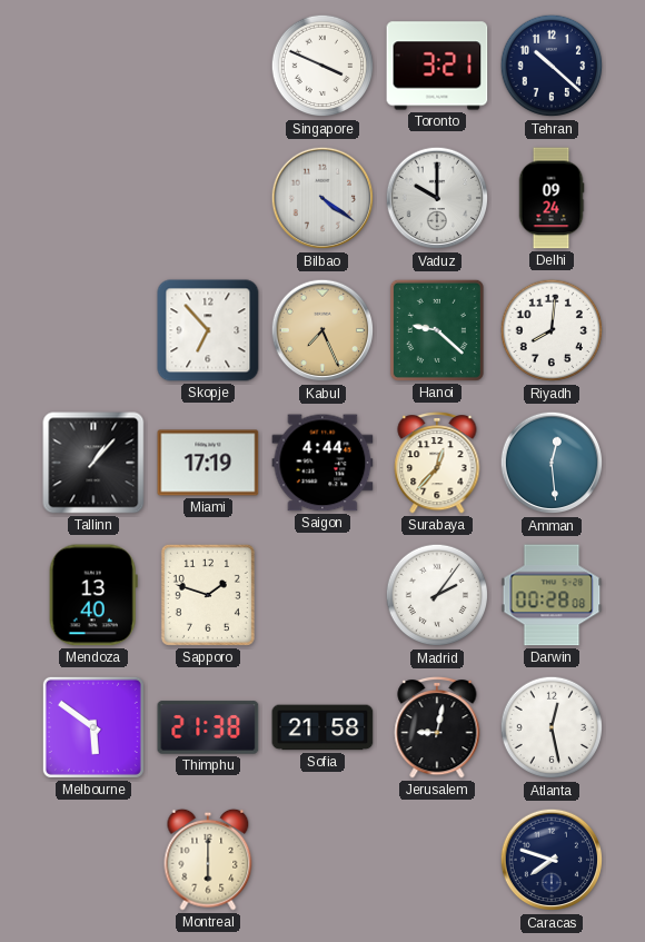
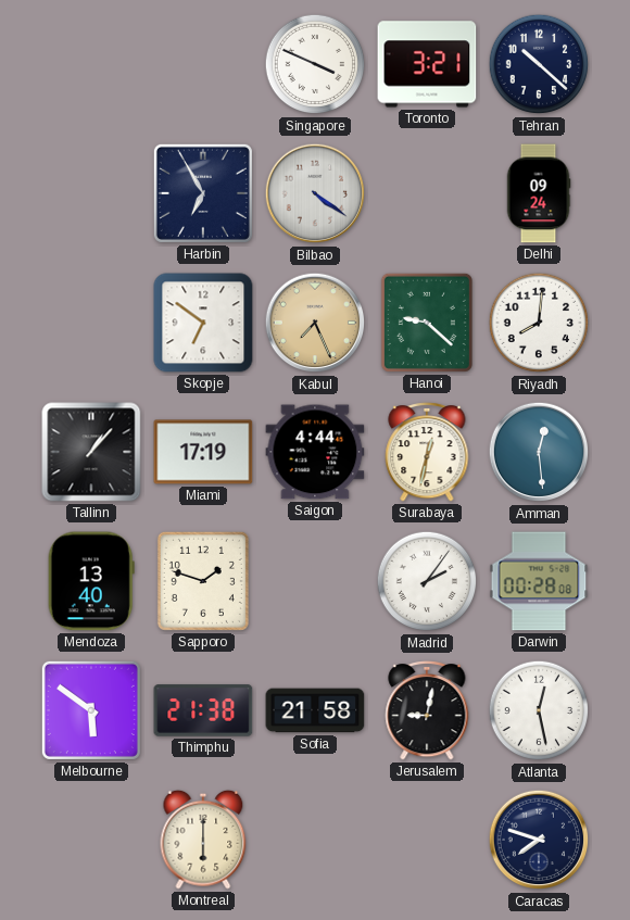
Harbin: none -> 6:55 (203, 193)
Vaduz: 10:00 -> none (437, 198)
Skopje: 6:53 -> 6:51 (203, 323)
Surabaya: 12:37 -> 12:32 (427, 452)
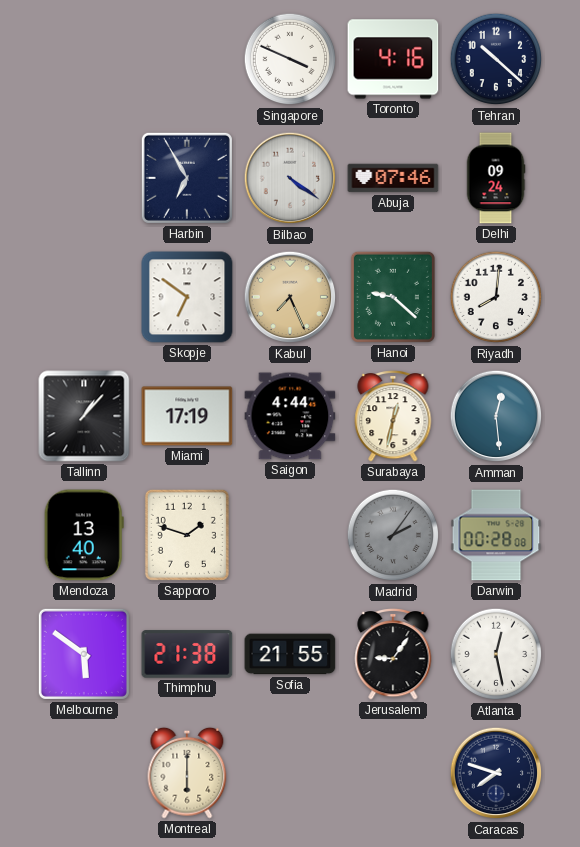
Toronto: 3:21 -> 4:16 (393, 59)
Abuja: none -> 07:46 (393, 178)
Madrid dial: white -> grey (393, 535)
Sofia: 21:58 -> 21:55 (290, 654)
Jerusalem: 9:02 -> 9:06 (393, 654)
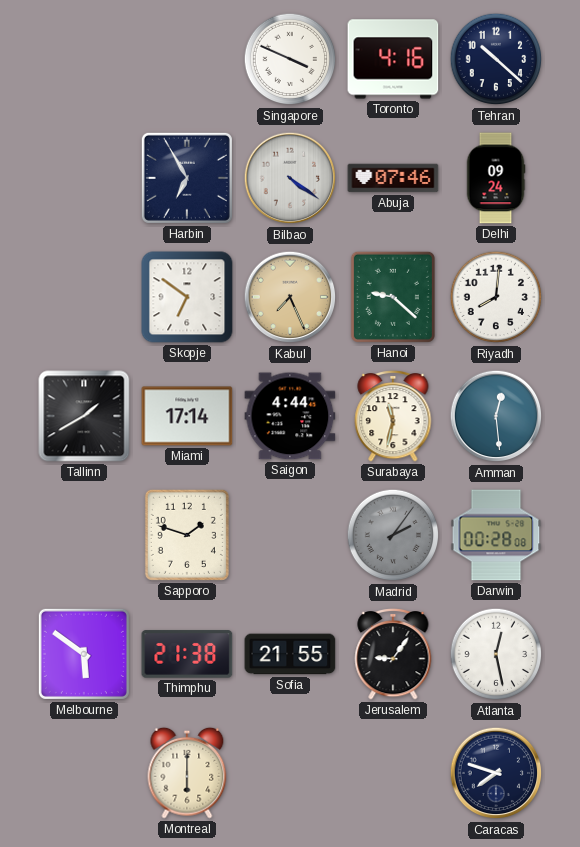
Tallinn: 1:07 -> 1:40 (84, 416)
Miami: 17:19 -> 17:14 (187, 416)
Surabaya: 12:32 -> 11:32 (393, 416)
Mendoza: 13:40 -> none (84, 535)
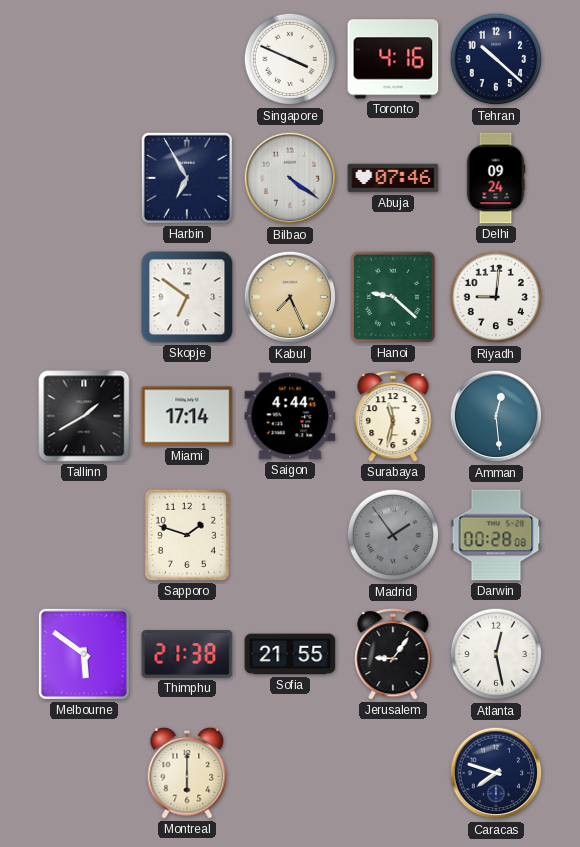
Riyadh: 8:01 -> 9:01 (496, 297)
Madrid: 2:06 -> 1:54 (393, 535)
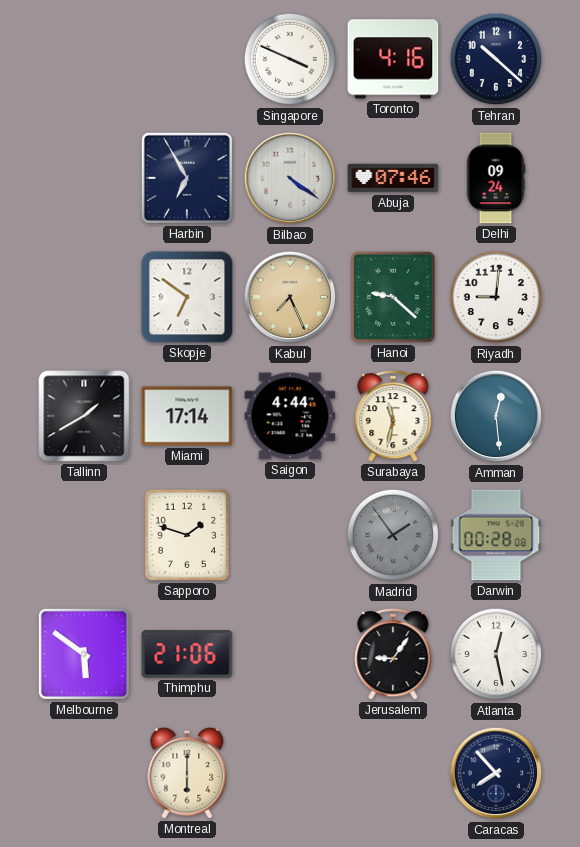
Thimphu: 21:38 -> 21:06 (187, 654)
Sofia: 21:55 -> none (290, 654)
Caracas: 7:48 -> 7:53 (496, 773)
